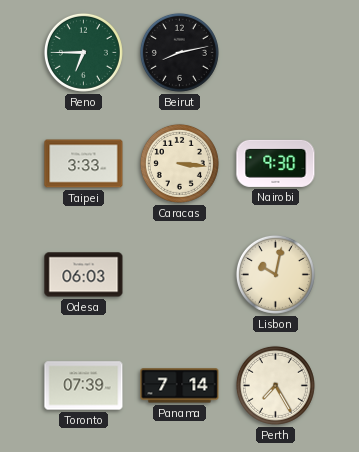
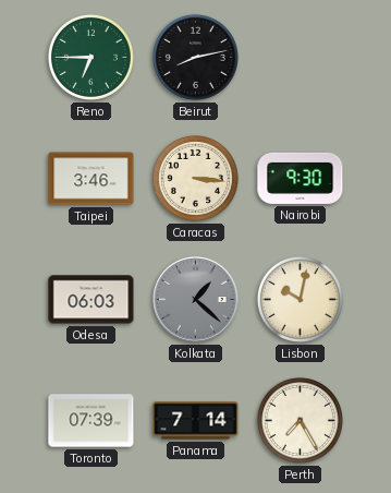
Taipei: 3:33 -> 3:46 (91, 179)
Kolkata: none -> 1:22 (196, 300)
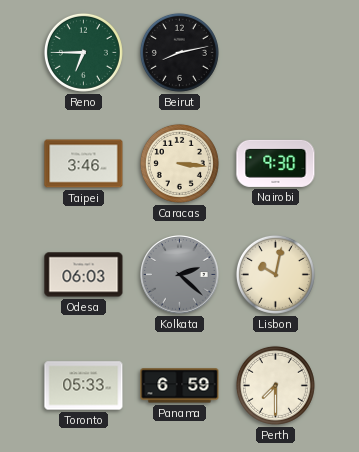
Kolkata: 1:22 -> 2:22 (180, 275)
Toronto: 07:39 -> 05:33 (84, 386)
Panama: 7:14 -> 6:59 (180, 386)
Perth: 7:25 -> 7:30 (275, 385)
